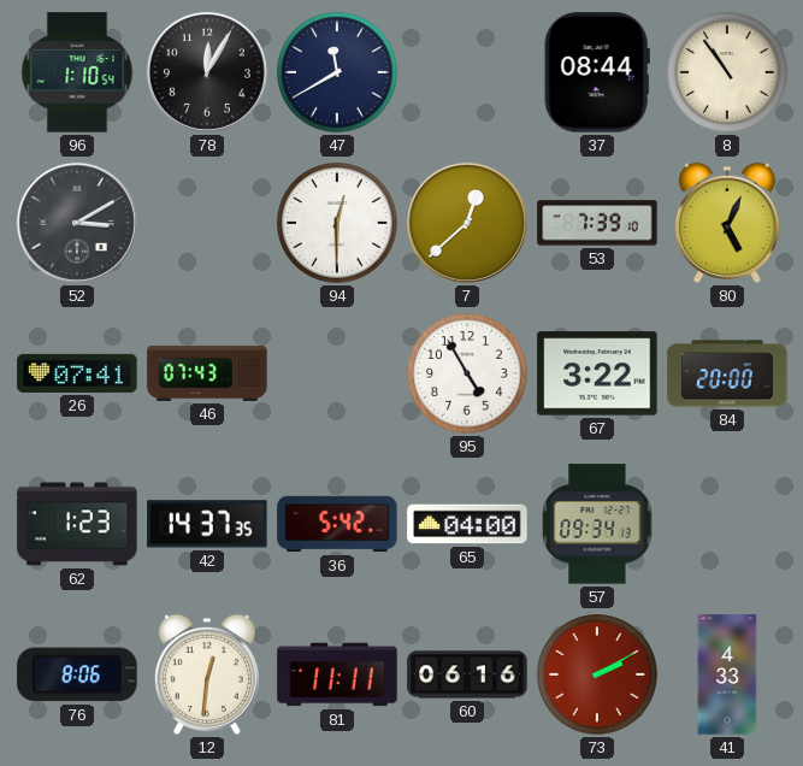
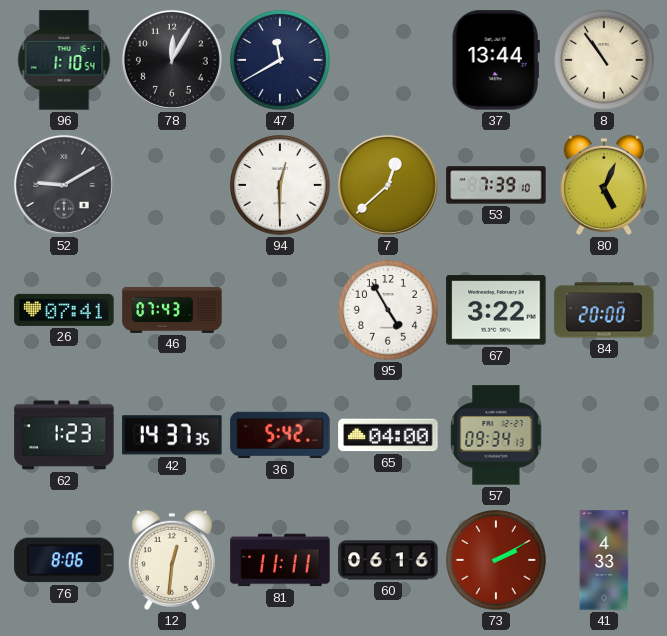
37: 08:44 -> 13:44 (496, 60)
52: 3:10 -> 9:10 (64, 185)
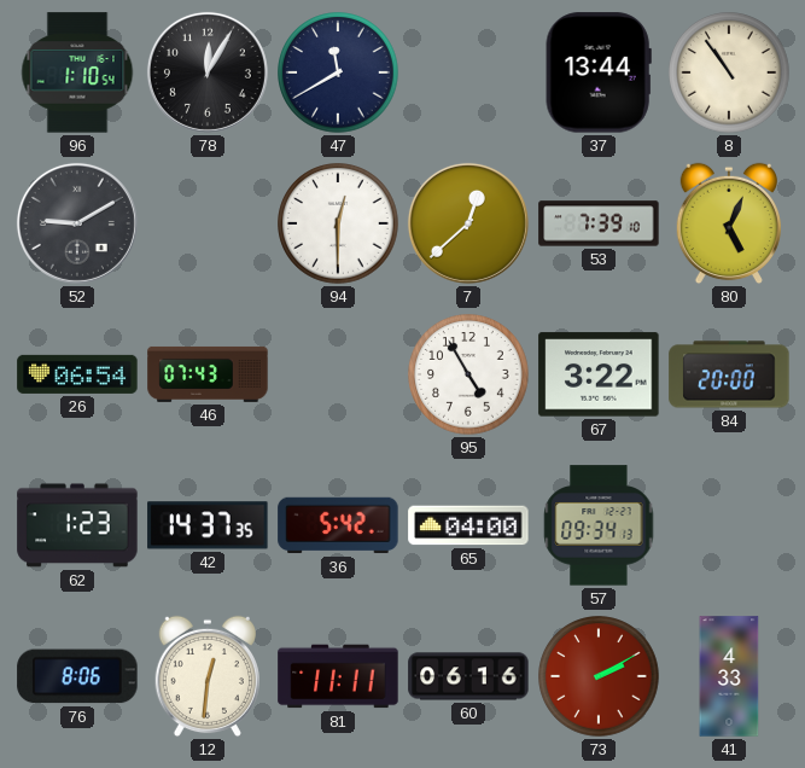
26: 07:41 -> 06:54 (77, 374)
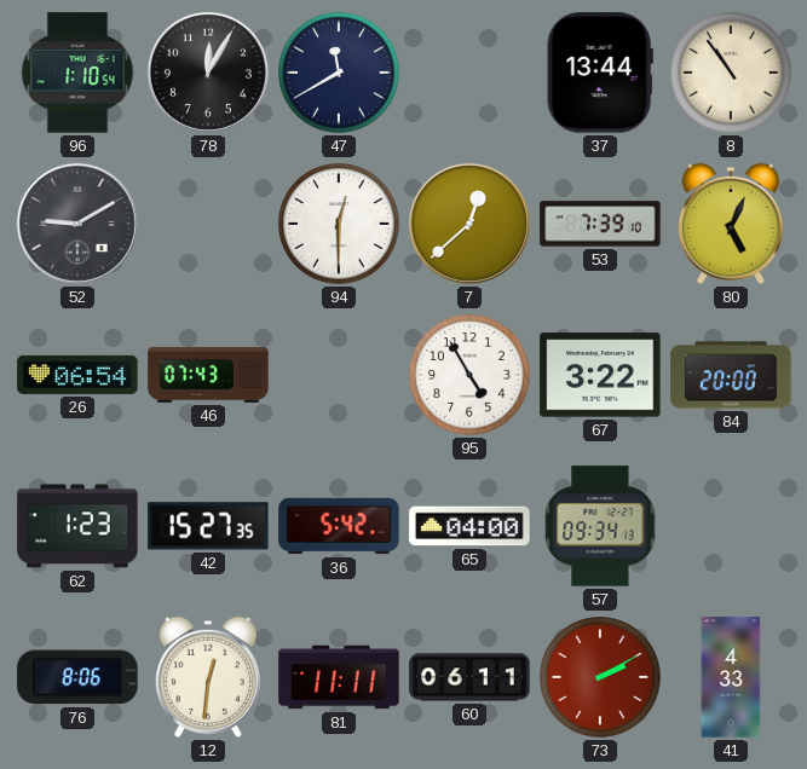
42: 14:37 -> 15:27 (208, 526)
60: 06:16 -> 06:11 (469, 677)
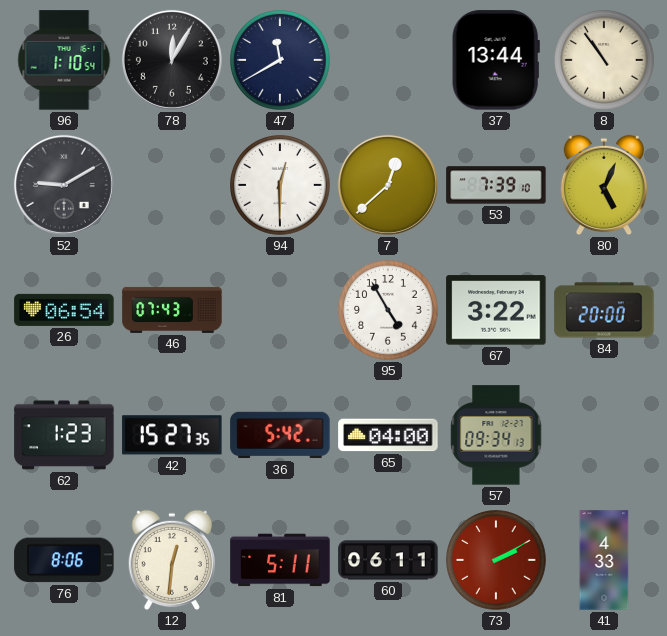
81: 11:11 -> 5:11 (280, 560)
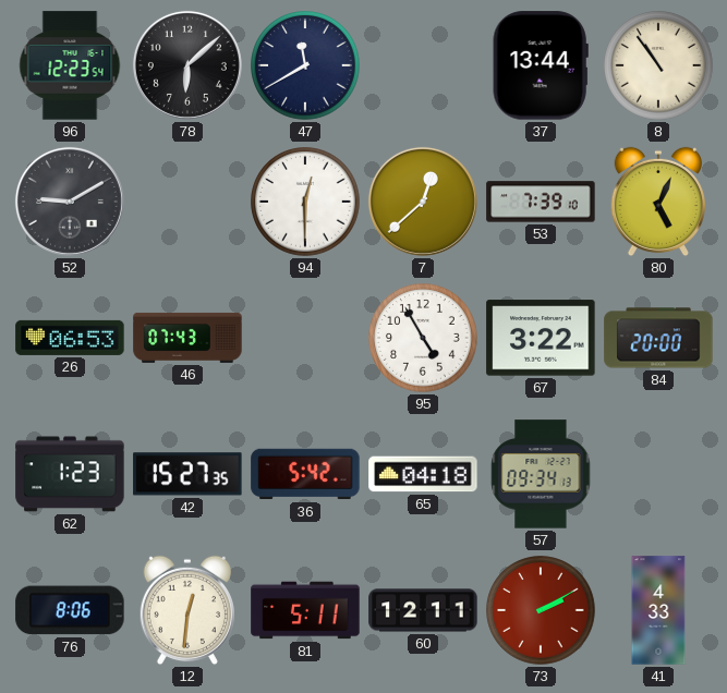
96: 1:10 -> 12:23 (70, 65)
78: 12:05 -> 6:08 (187, 65)
26: 06:54 -> 06:53 (70, 338)
65: 04:00 -> 04:18 (423, 474)
60: 06:11 -> 12:11 (423, 610)
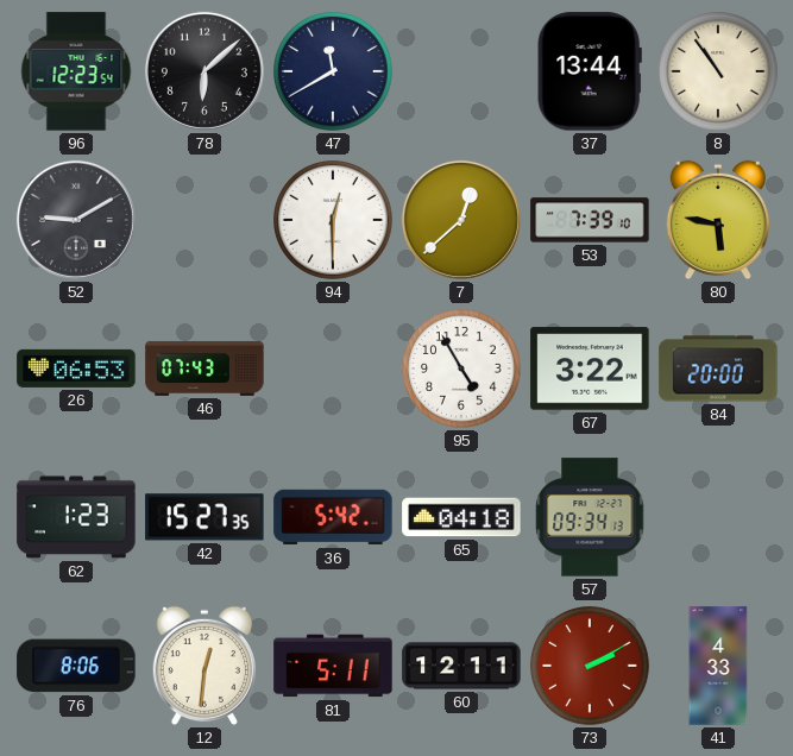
80: 5:04 -> 5:47 (718, 220)
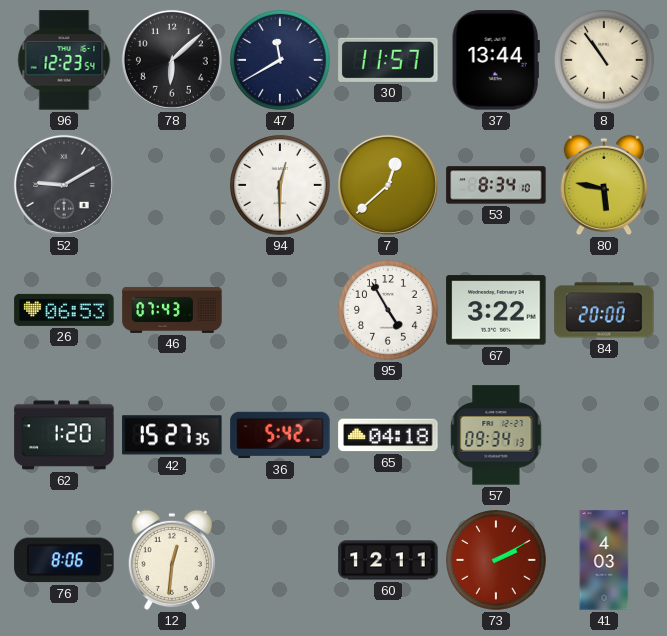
30: none -> 11:57 (388, 60)
53: 7:39 -> 8:34 (496, 185)
62: 1:23 -> 1:20 (64, 435)
81: 5:11 -> none (333, 666)
41: 4:33 -> 4:03 (604, 560)
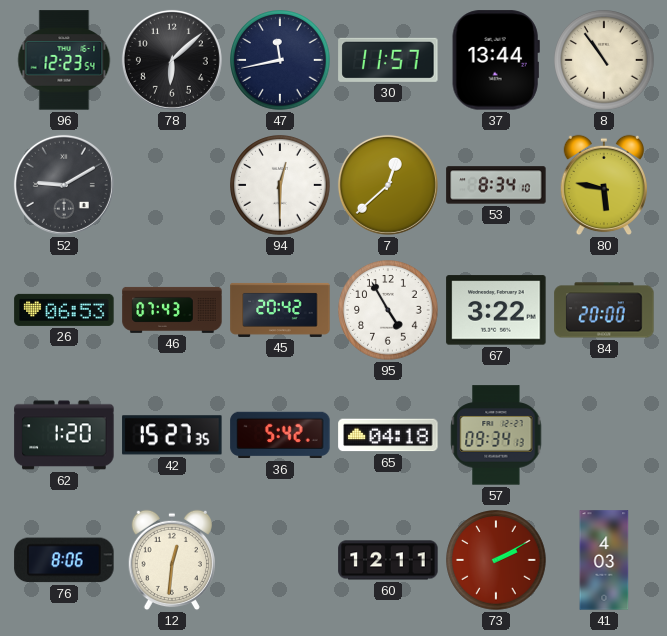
47: 11:40 -> 11:43 (280, 60)
45: none -> 20:42 (280, 310)
